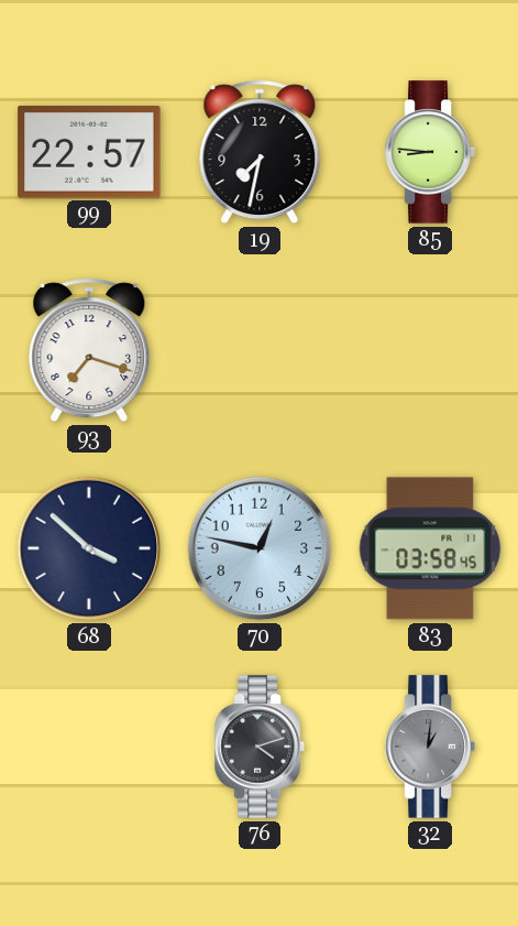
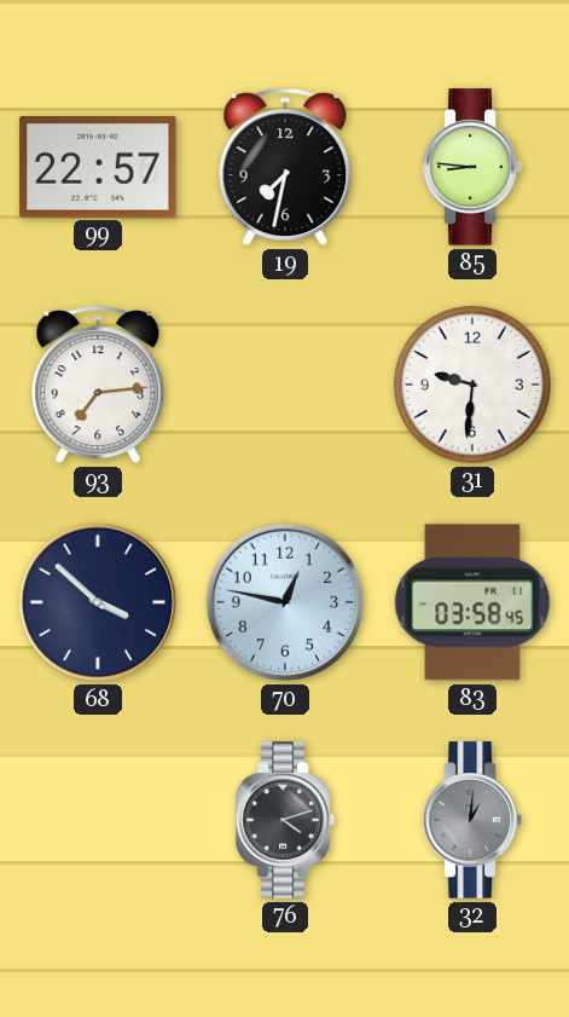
93: 7:18 -> 7:14 (98, 385)
31: none -> 9:31 (472, 385)
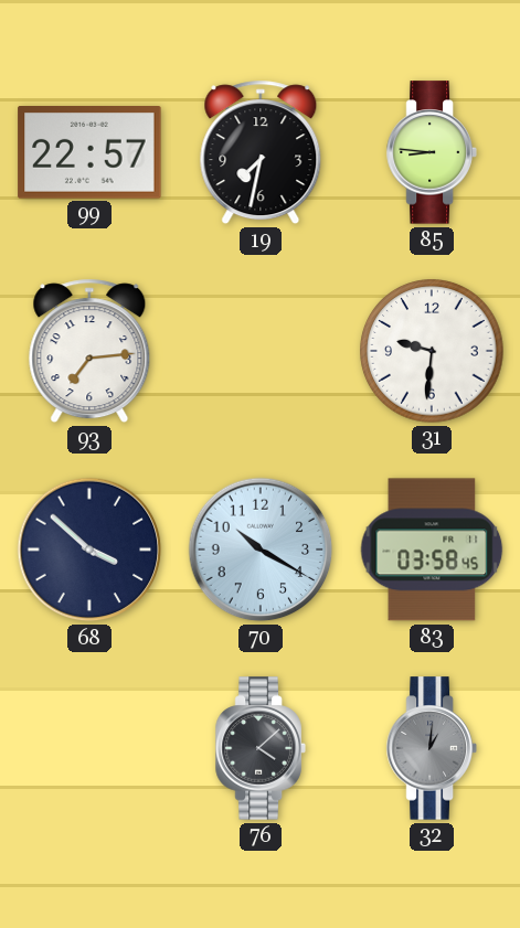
70: 12:47 -> 10:20 (261, 550)
76: 4:12 -> 4:08 (261, 748)
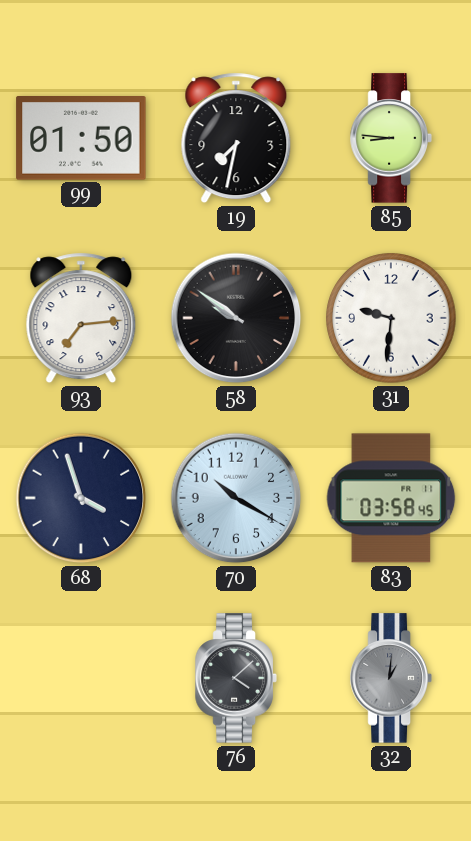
99: 22:57 -> 01:50 (81, 139)
58: none -> 9:51 (236, 318)
68: 3:52 -> 3:57 (81, 498)
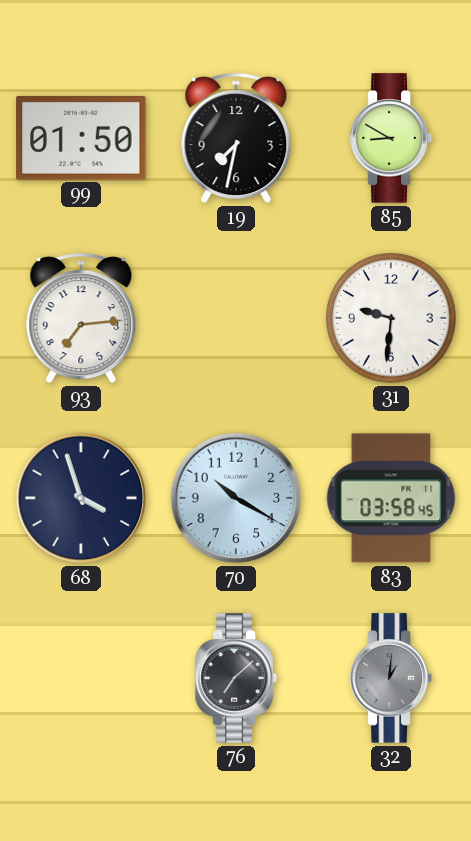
85: 8:46 -> 8:50 (391, 138)
58: 9:51 -> none (236, 318)
76: 4:08 -> 7:08 (236, 678)
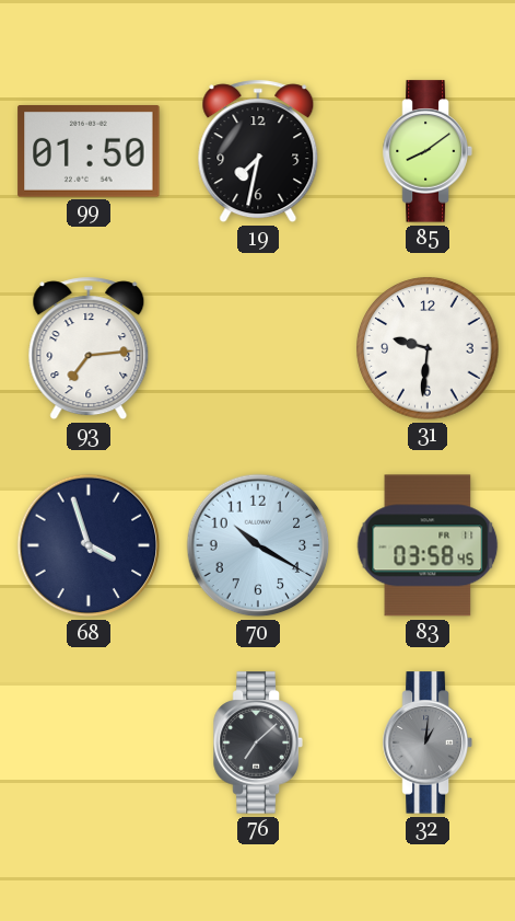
85: 8:50 -> 8:09 (428, 151)
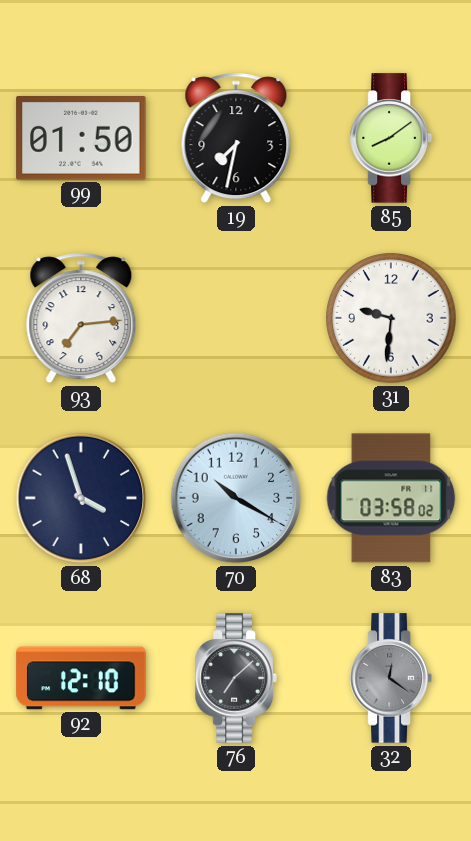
83: 03:58:45 -> 03:58:02 (391, 498)
92: none -> 12:10 (81, 678)
32: 1:01 -> 12:21 (391, 678)
